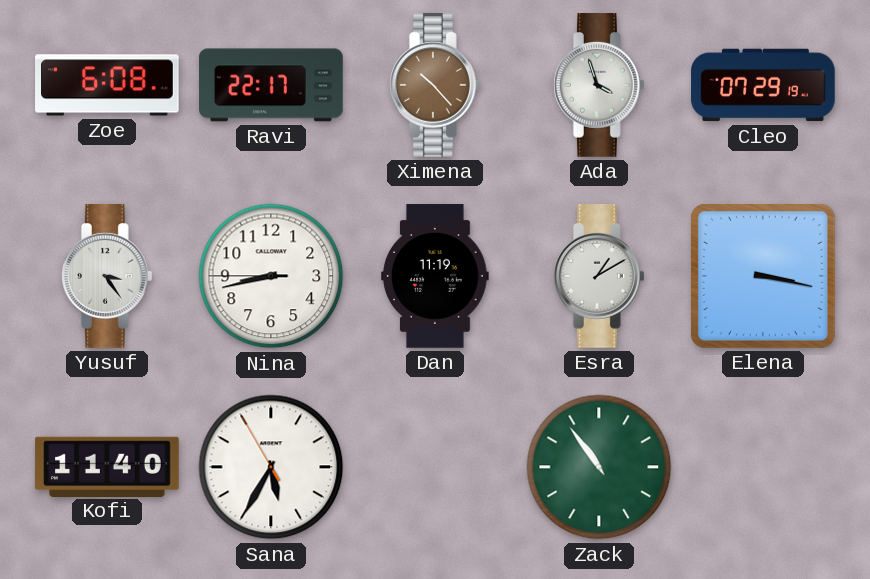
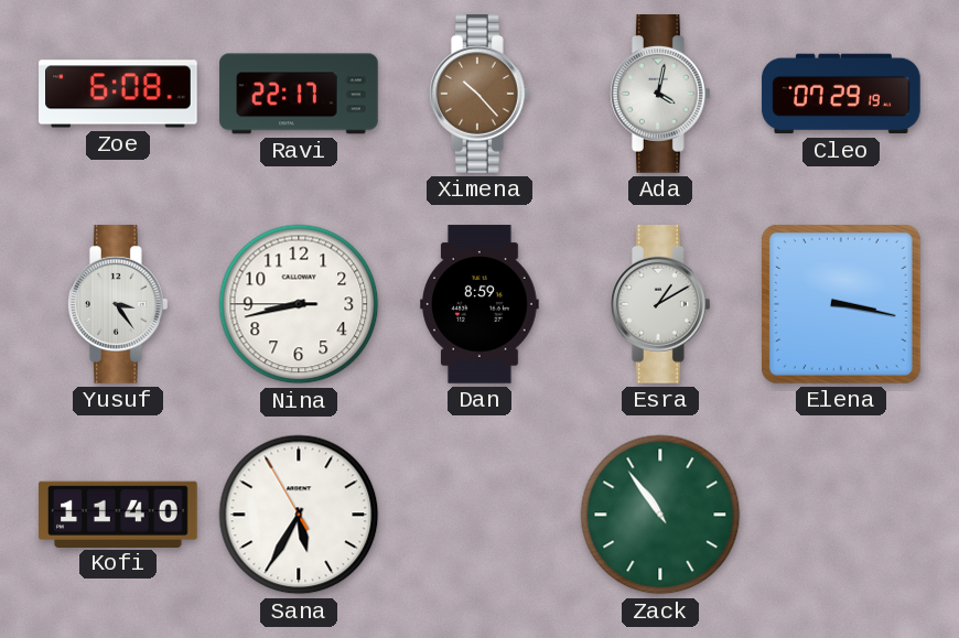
Ada: 3:57 -> 4:02 (661, 95)
Dan: 11:19 -> 8:59 (479, 304)
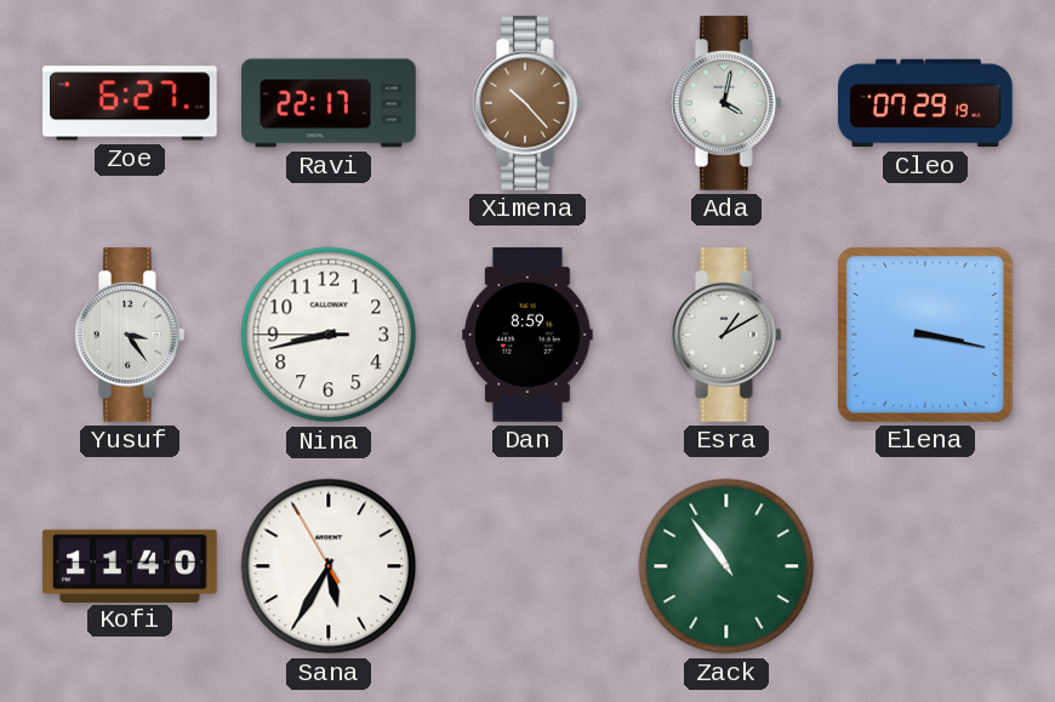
Zoe: 6:08 -> 6:27 (130, 103)
